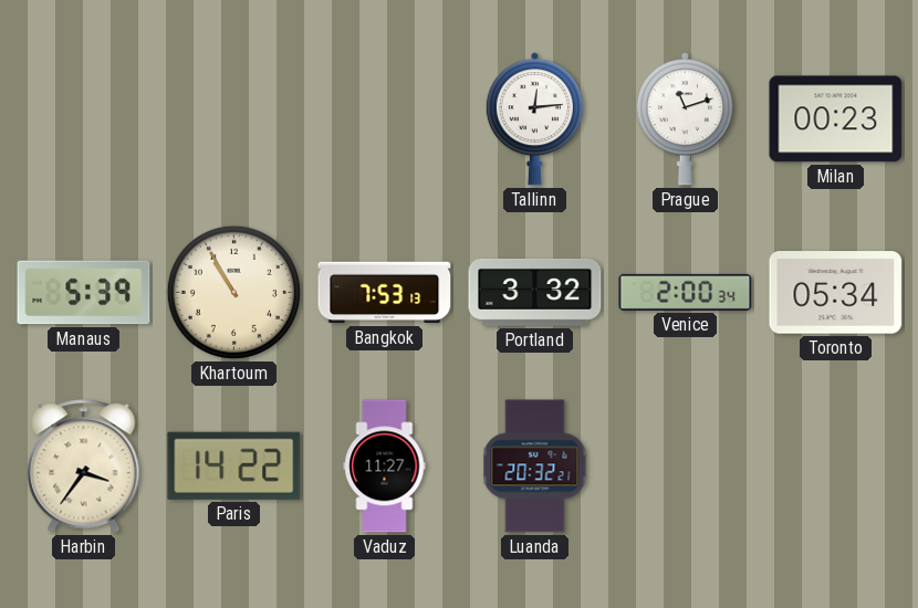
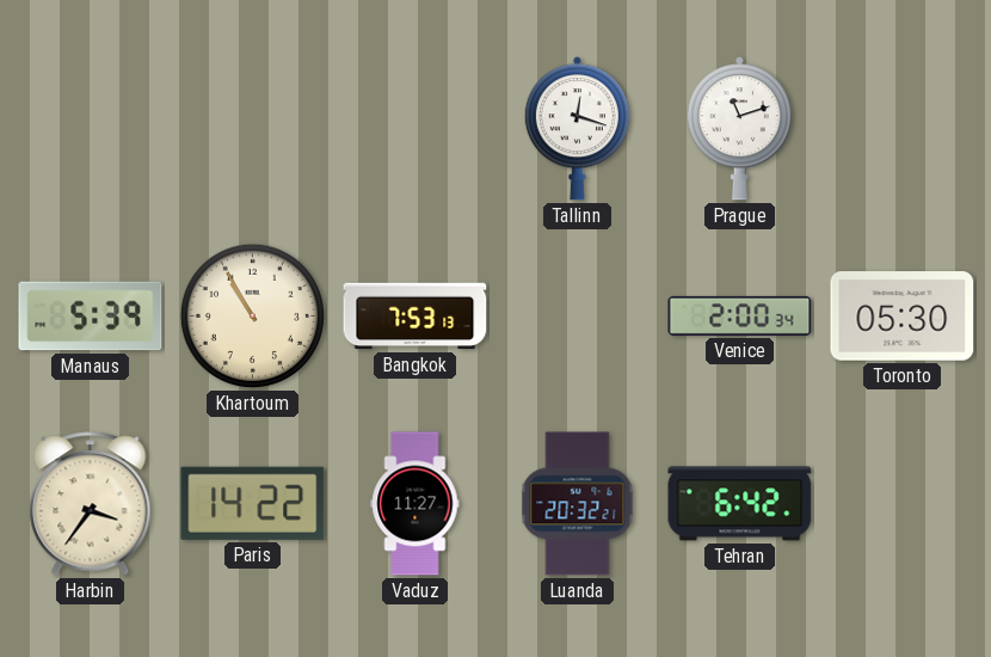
Tallinn: 12:14 -> 12:18 (577, 129)
Milan: 00:23 -> none (836, 119)
Portland: 3:32 -> none (535, 292)
Toronto: 05:34 -> 05:30 (903, 317)
Tehran: none -> 6:42 (740, 504)
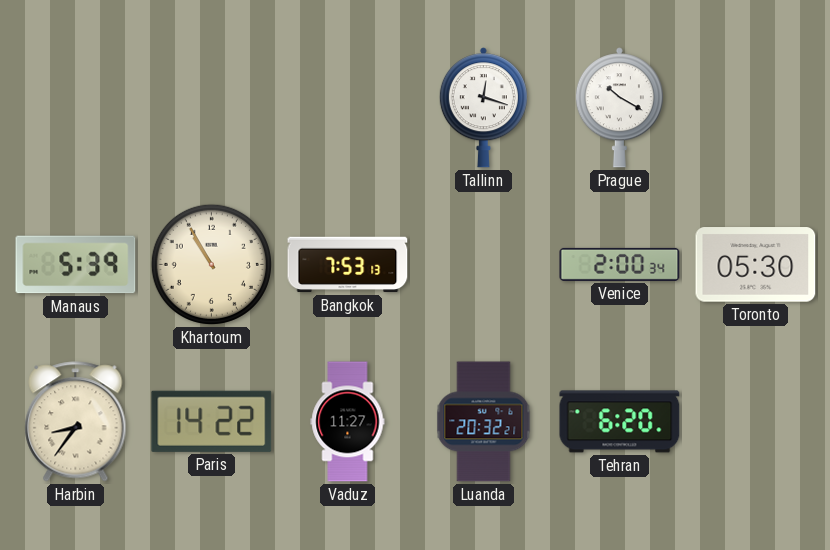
Prague: 11:12 -> 10:20 (619, 108)
Harbin: 3:36 -> 8:36 (76, 422)
Tehran: 6:42 -> 6:20 (620, 422)
